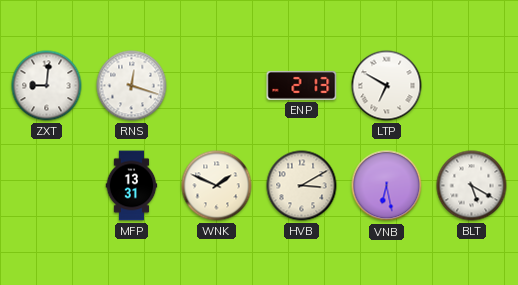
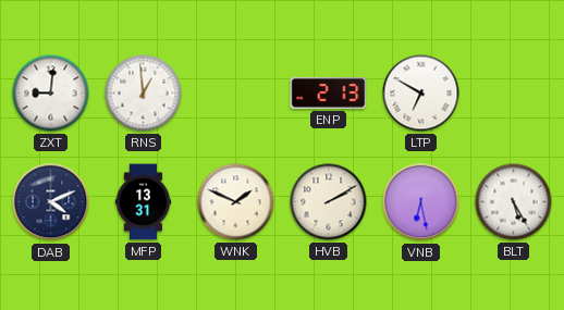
RNS: 12:18 -> 12:59 (144, 94)
DAB: none -> 4:11 (51, 202)
HVB: 3:10 -> 2:10 (329, 202)
BLT: 5:20 -> 5:25 (514, 202)
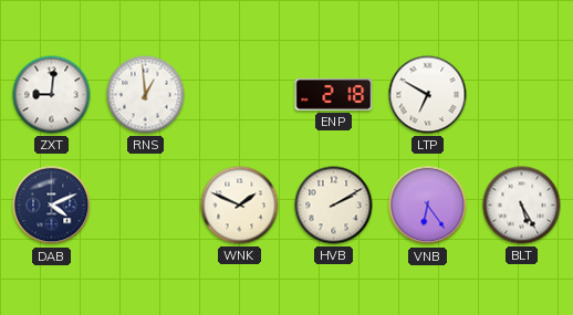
ENP: 2:13 -> 2:18 (334, 94)
MFP: 13:31 -> none (144, 202)
VNB: 6:28 -> 6:24 (428, 206)
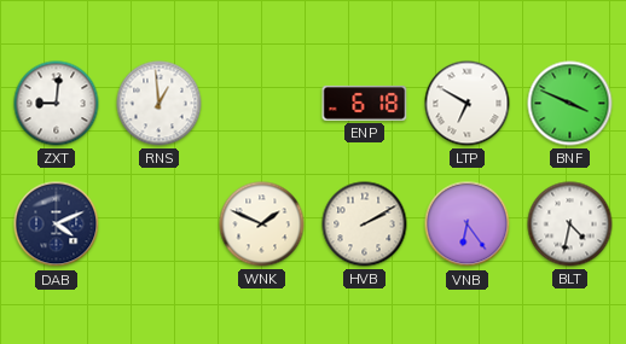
ENP: 2:18 -> 6:18 (365, 103)
BNF: none -> 3:49 (570, 104)
BLT: 5:25 -> 4:32 (570, 225)
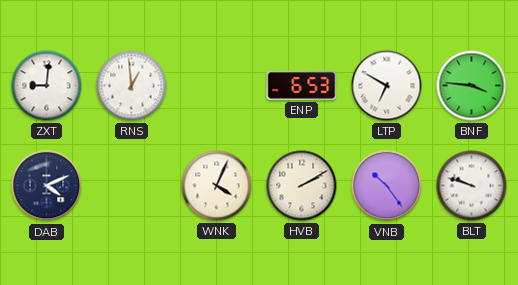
ENP: 6:18 -> 6:53 (302, 85)
BNF: 3:49 -> 3:46 (472, 86)
WNK: 1:49 -> 4:04 (217, 186)
VNB: 6:24 -> 10:24 (387, 186)
BLT: 4:32 -> 9:48 (472, 186)
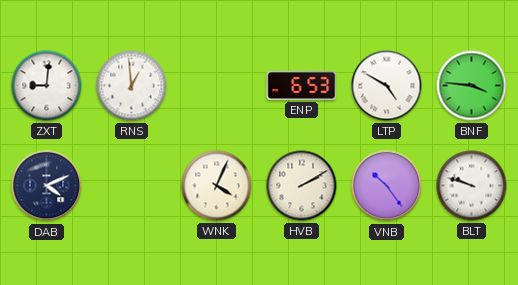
LTP: 6:50 -> 4:50 (387, 86)
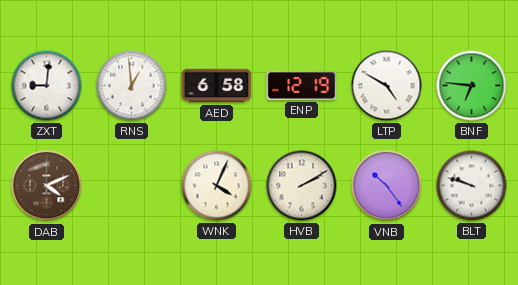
AED: none -> 6:58 (217, 86)
ENP: 6:53 -> 12:19 (302, 85)
BNF: 3:46 -> 6:46 (472, 86)
DAB dial: navy -> brown (47, 186)
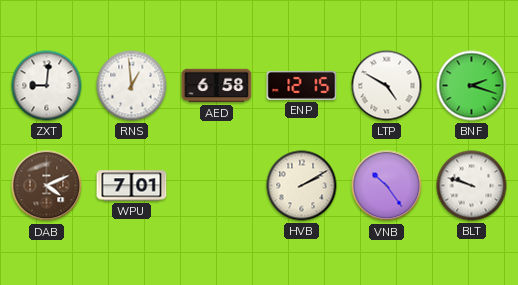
ENP: 12:19 -> 12:15 (302, 85)
BNF: 6:46 -> 2:18 (472, 86)
WPU: none -> 7:01 (132, 186)
WNK: 4:04 -> none (217, 186)
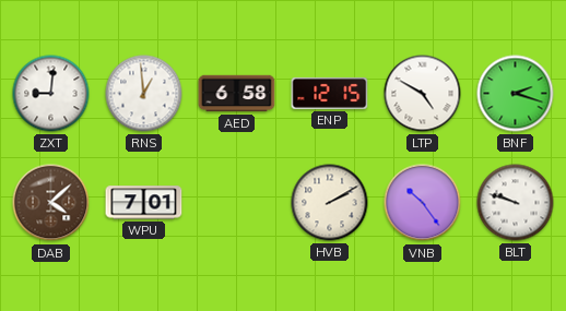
DAB: 4:11 -> 4:08 (51, 203)
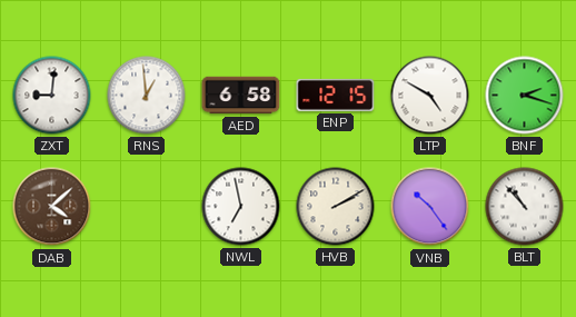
WPU: 7:01 -> none (144, 203)
NWL: none -> 6:58 (241, 207)
BLT: 9:48 -> 10:53 (525, 207)
